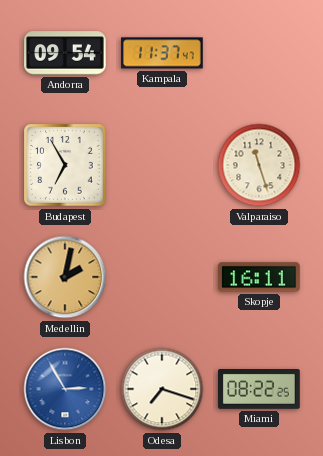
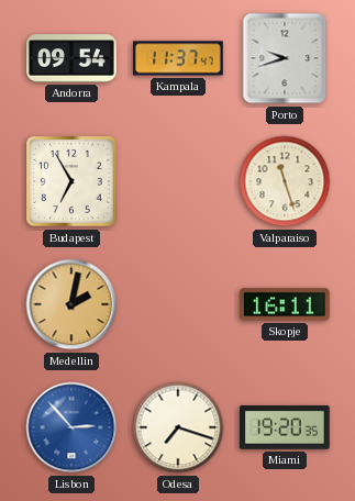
Porto: none -> 9:42 (285, 58)
Lisbon: 2:55 -> 2:53 (71, 427)
Miami: 08:22 -> 19:20 (285, 428)
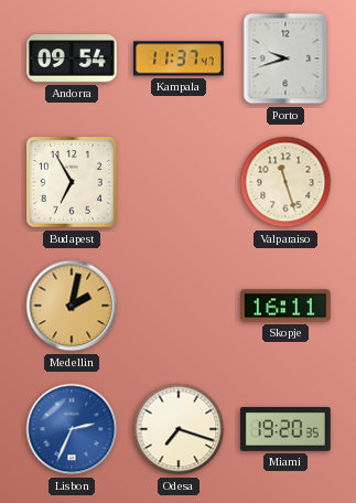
Lisbon: 2:53 -> 2:34 (72, 429)
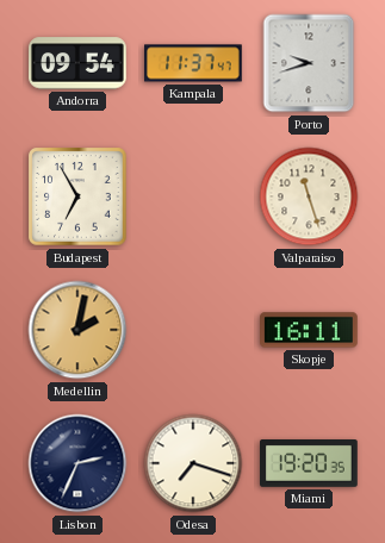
Lisbon dial: blue -> navy (77, 463)
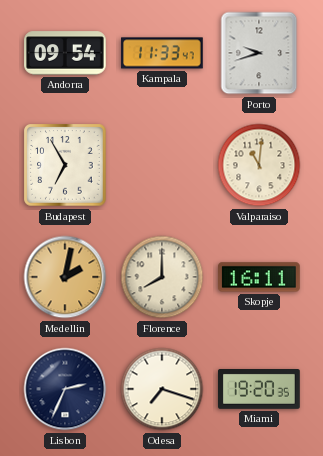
Kampala: 11:37 -> 11:33 (162, 53)
Valparaiso: 11:27 -> 11:01 (259, 165)
Florence: none -> 8:00 (162, 277)
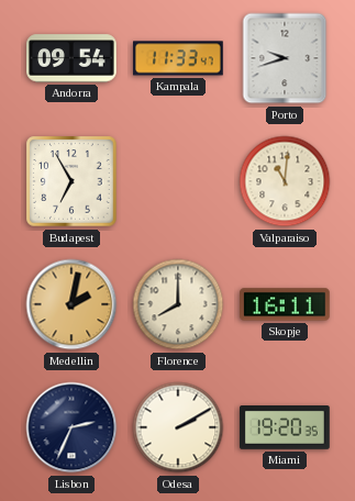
Odesa: 7:18 -> 2:10 (178, 427)
